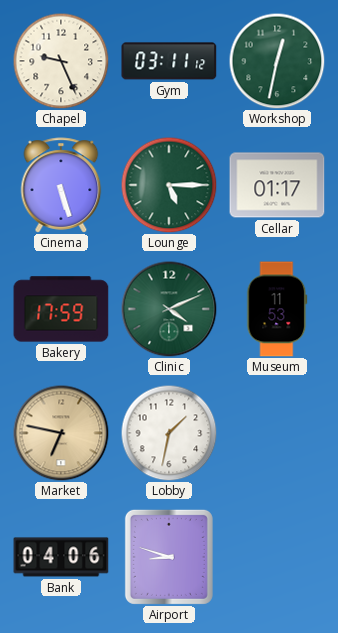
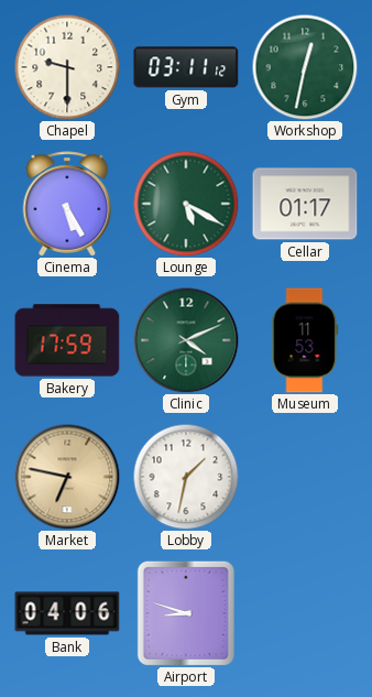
Chapel: 9:26 -> 9:30 (67, 67)
Cinema: 5:27 -> 5:25 (67, 204)
Lounge: 5:15 -> 5:20 (186, 204)
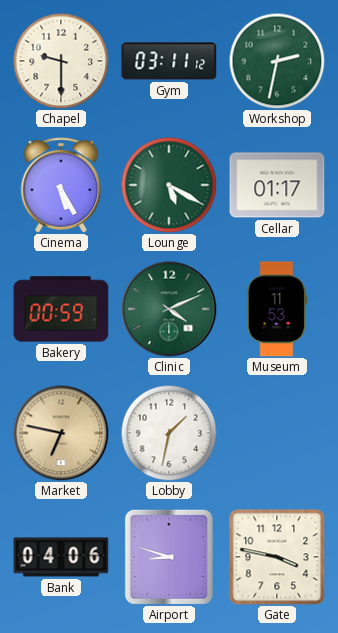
Workshop: 12:32 -> 2:32 (277, 61)
Bakery: 17:59 -> 00:59 (61, 309)
Gate: none -> 3:47 (277, 557)
